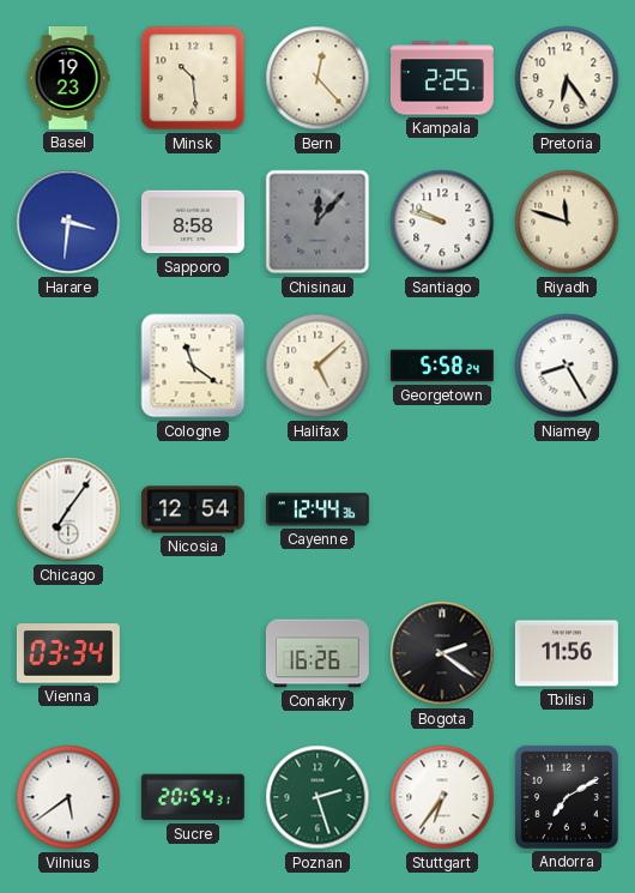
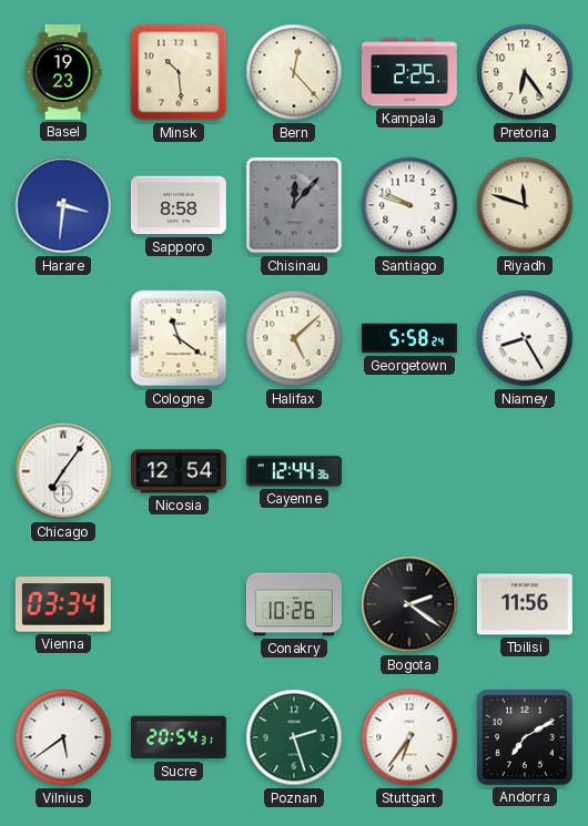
Conakry: 16:26 -> 10:26 (294, 604)
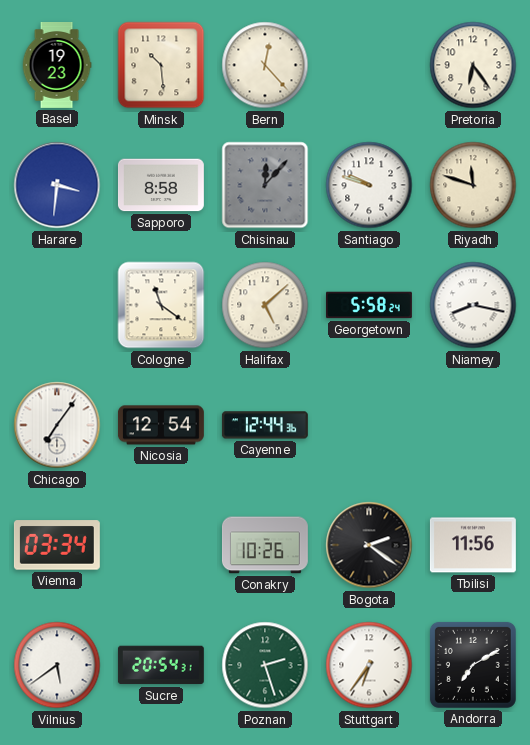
Kampala: 2:25 -> none (409, 72)
Niamey: 8:25 -> 8:17 (473, 305)
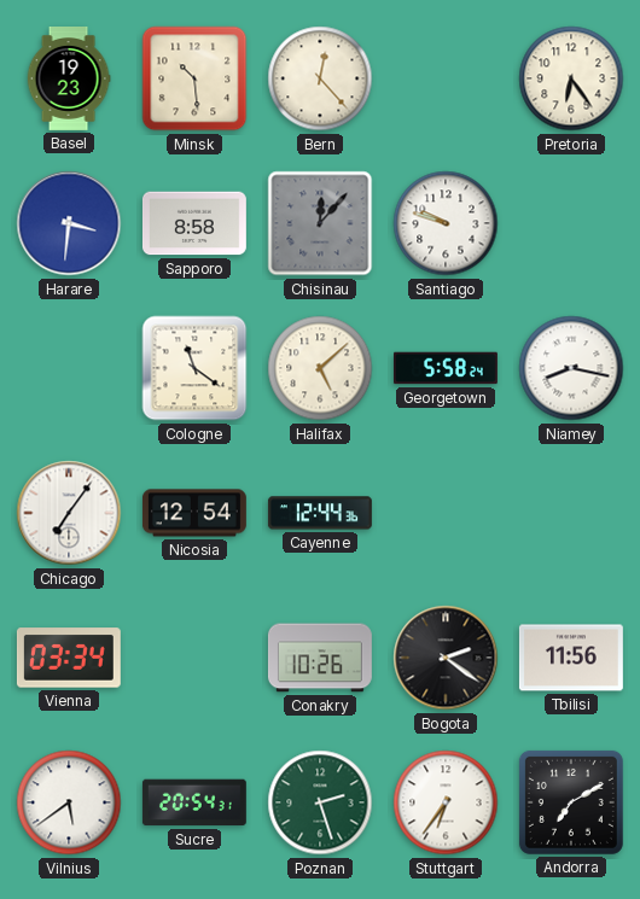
Riyadh: 11:48 -> none (473, 185)
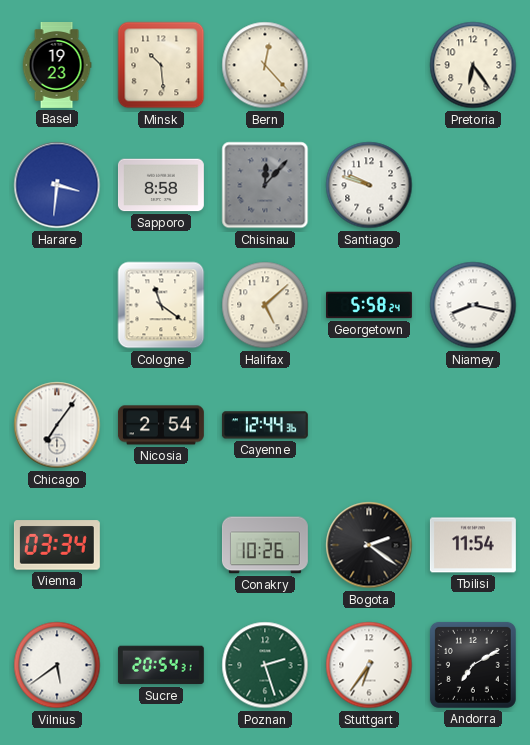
Nicosia: 12:54 -> 2:54 (161, 425)
Tbilisi: 11:56 -> 11:54 (473, 545)
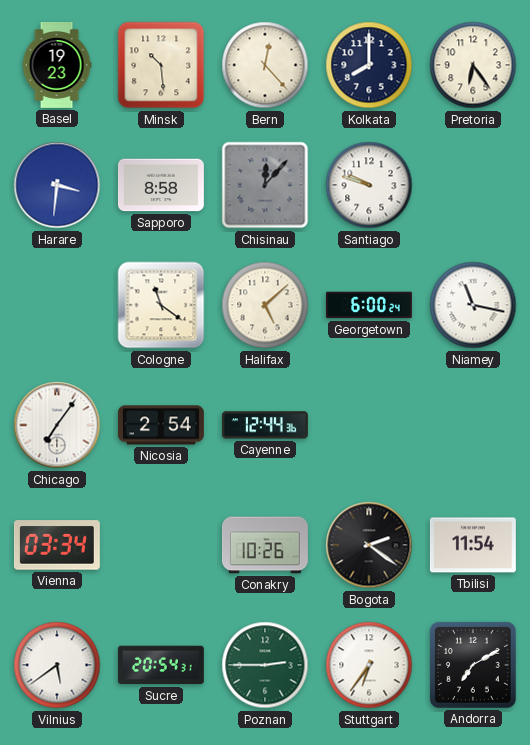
Kolkata: none -> 8:00 (369, 65)
Georgetown: 5:58 -> 6:00 (369, 305)
Niamey: 8:17 -> 11:17 (473, 305)
Poznan: 2:27 -> 2:45 (265, 665)
